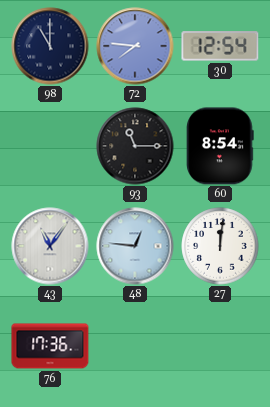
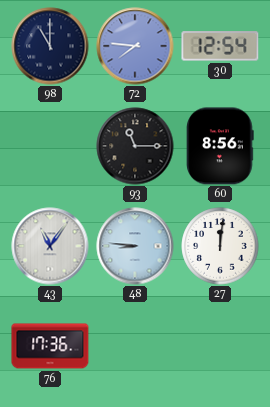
60: 8:54 -> 8:56 (220, 146)
48: 12:46 -> 8:46 (135, 246)
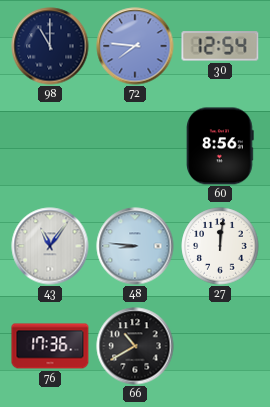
93: 11:15 -> none (135, 146)
66: none -> 10:40 (135, 346)
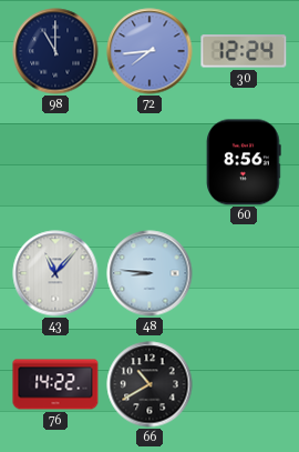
72: 7:46 -> 7:44 (149, 51)
30: 12:54 -> 12:24 (244, 51)
43: 11:06 -> 11:07 (55, 273)
27: 12:01 -> none (220, 246)
76: 17:36 -> 14:22 (55, 384)
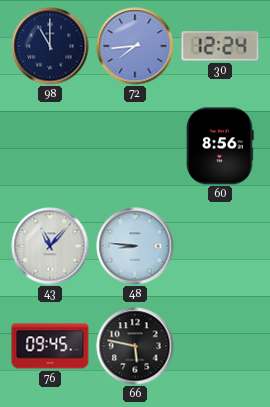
76: 14:22 -> 09:45 (50, 346)
66: 10:40 -> 5:47 (135, 346)
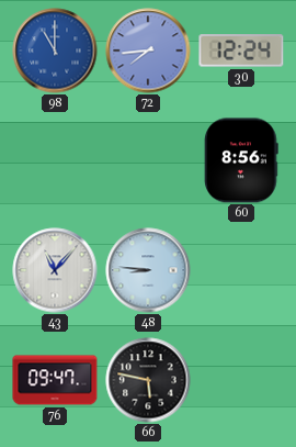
98 dial: navy -> blue (55, 51)
76: 09:45 -> 09:47 (55, 380)
